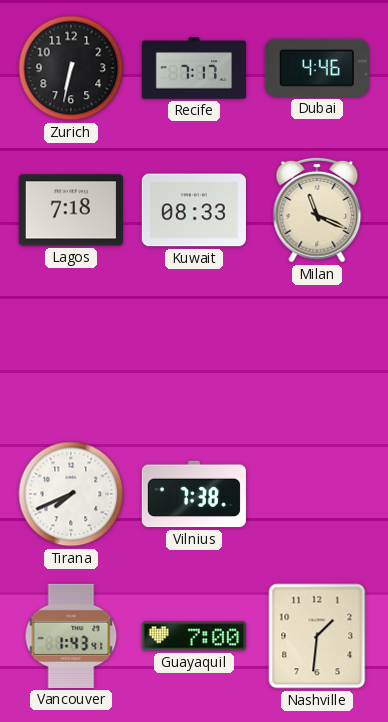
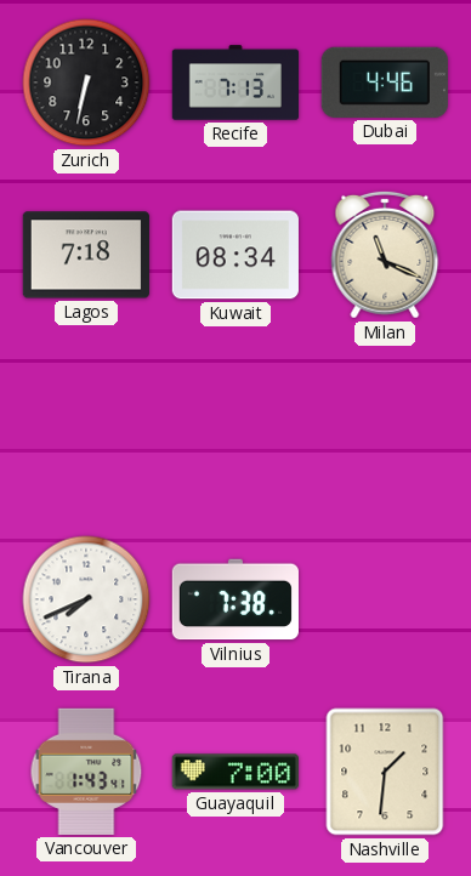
Recife: 7:17 -> 7:13 (234, 83)
Kuwait: 08:33 -> 08:34 (235, 255)
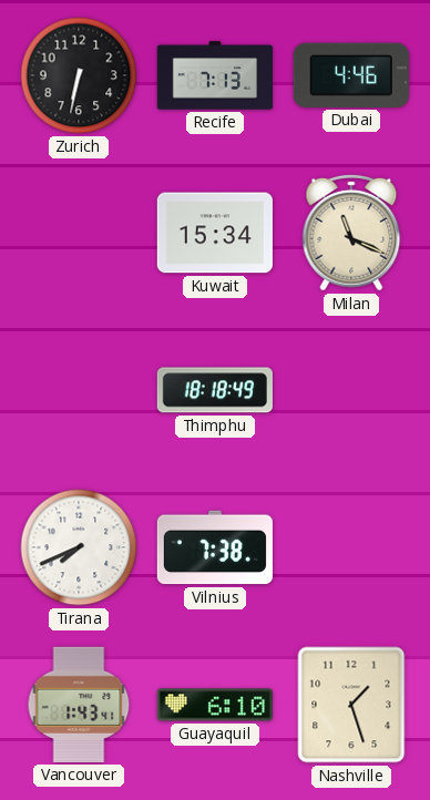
Lagos: 7:18 -> none (86, 255)
Kuwait: 08:34 -> 15:34 (215, 233)
Thimphu: none -> 18:18 (215, 390)
Guayaquil: 7:00 -> 6:10 (215, 705)
Nashville: 1:31 -> 1:27 (351, 705)
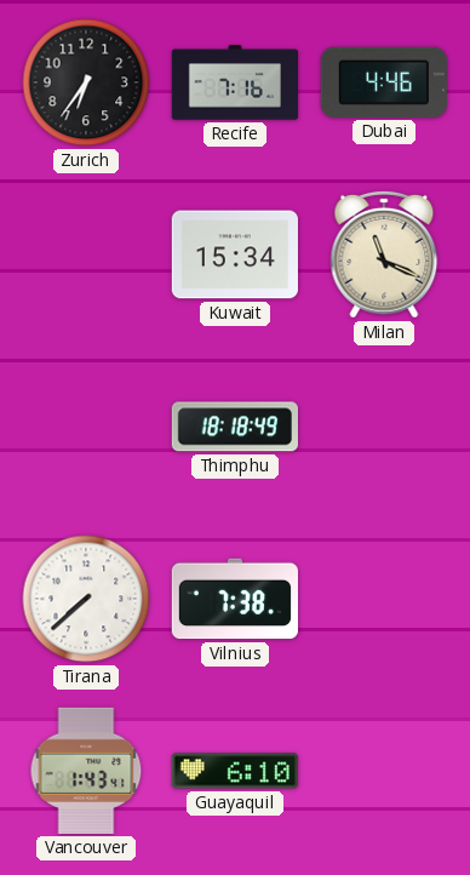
Zurich: 6:32 -> 6:36 (86, 82)
Recife: 7:13 -> 7:16 (234, 82)
Tirana: 7:41 -> 7:38 (86, 599)
Nashville: 1:27 -> none (351, 705)
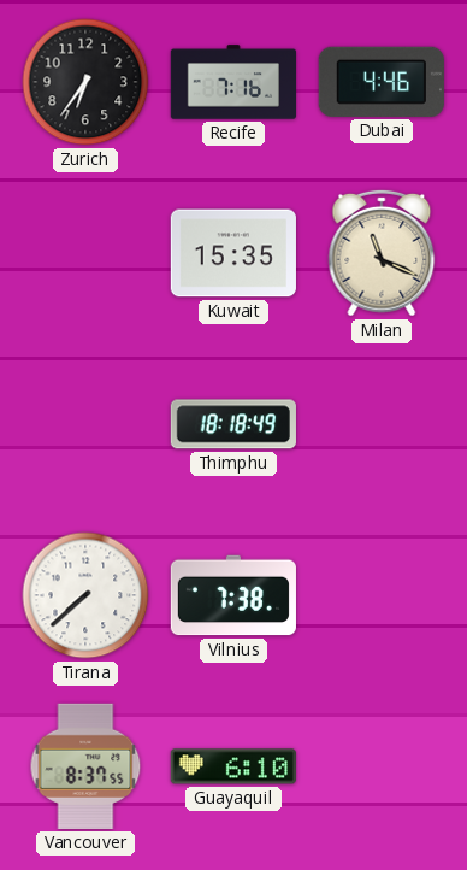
Kuwait: 15:34 -> 15:35 (233, 253)
Vancouver: 1:43 -> 8:37 (85, 766)
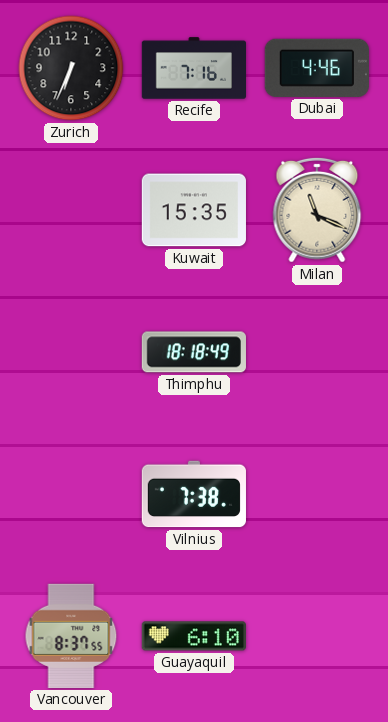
Zurich: 6:36 -> 6:34 (71, 68)
Tirana: 7:38 -> none (85, 595)
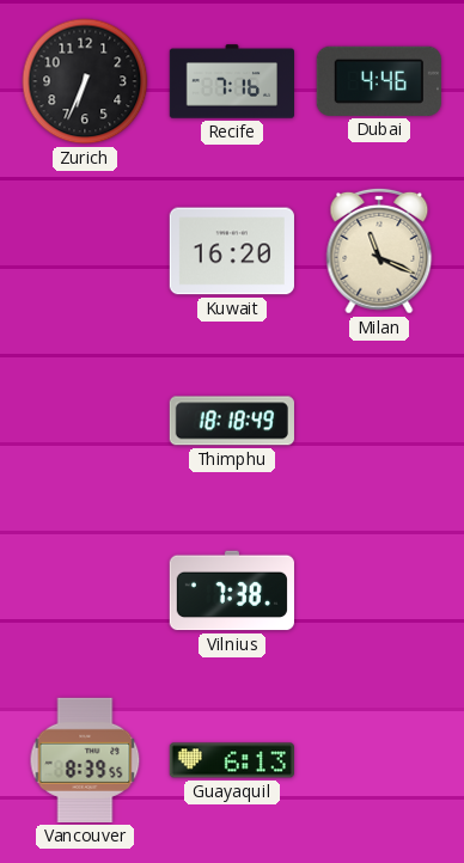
Kuwait: 15:35 -> 16:20 (232, 251)
Vancouver: 8:37 -> 8:39 (85, 760)
Guayaquil: 6:10 -> 6:13 (232, 760)
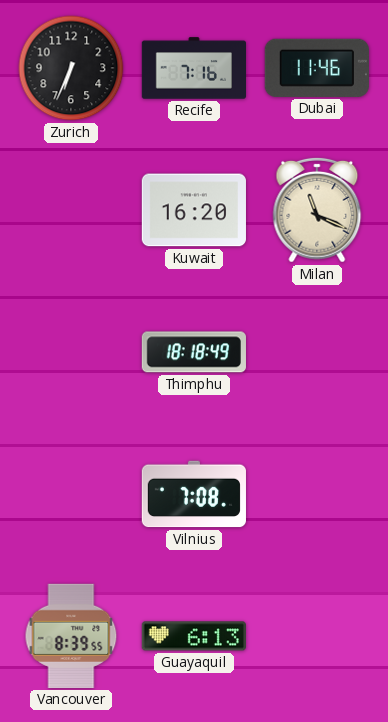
Dubai: 4:46 -> 11:46 (317, 68)
Vilnius: 7:38 -> 7:08 (194, 494)
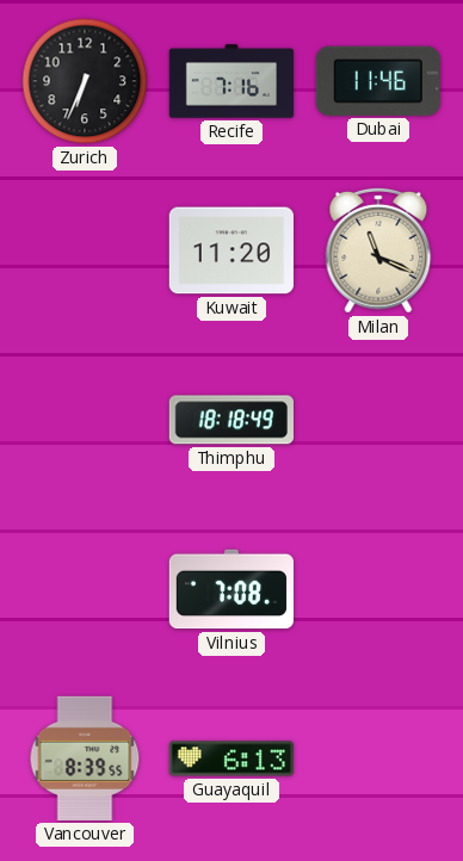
Kuwait: 16:20 -> 11:20 (231, 250)
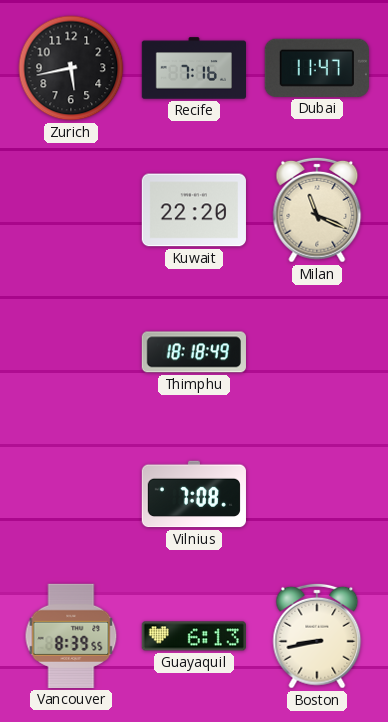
Zurich: 6:34 -> 5:43 (71, 68)
Dubai: 11:46 -> 11:47 (317, 68)
Kuwait: 11:20 -> 22:20 (194, 210)
Boston: none -> 8:43 (317, 636)
